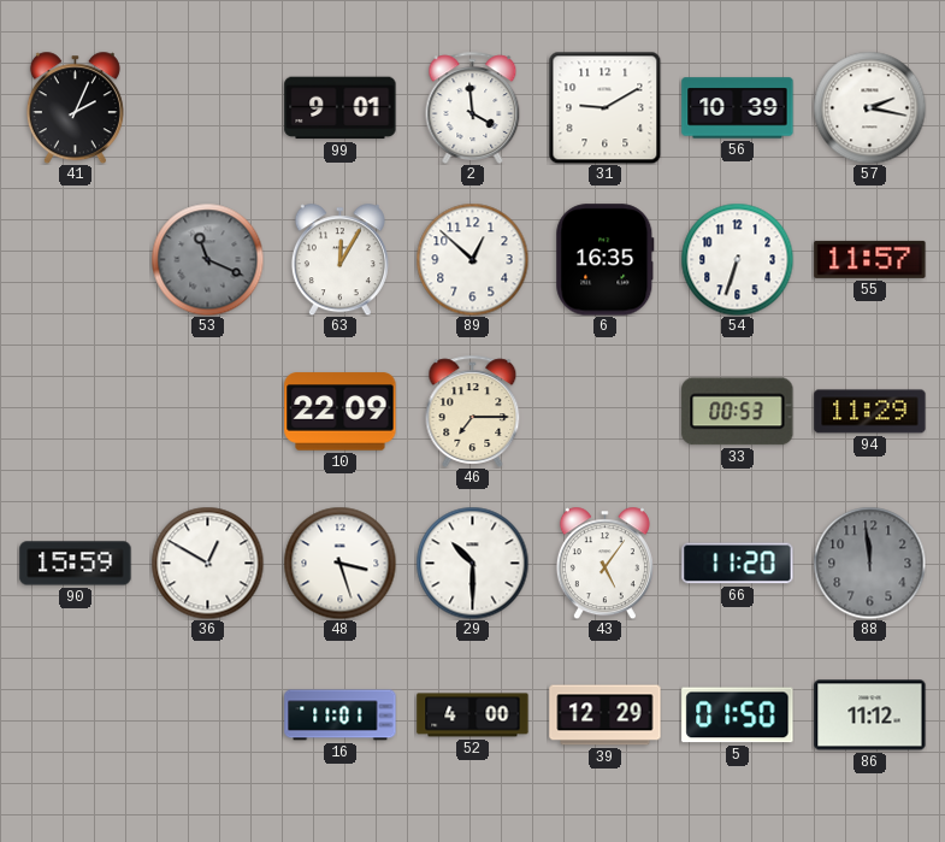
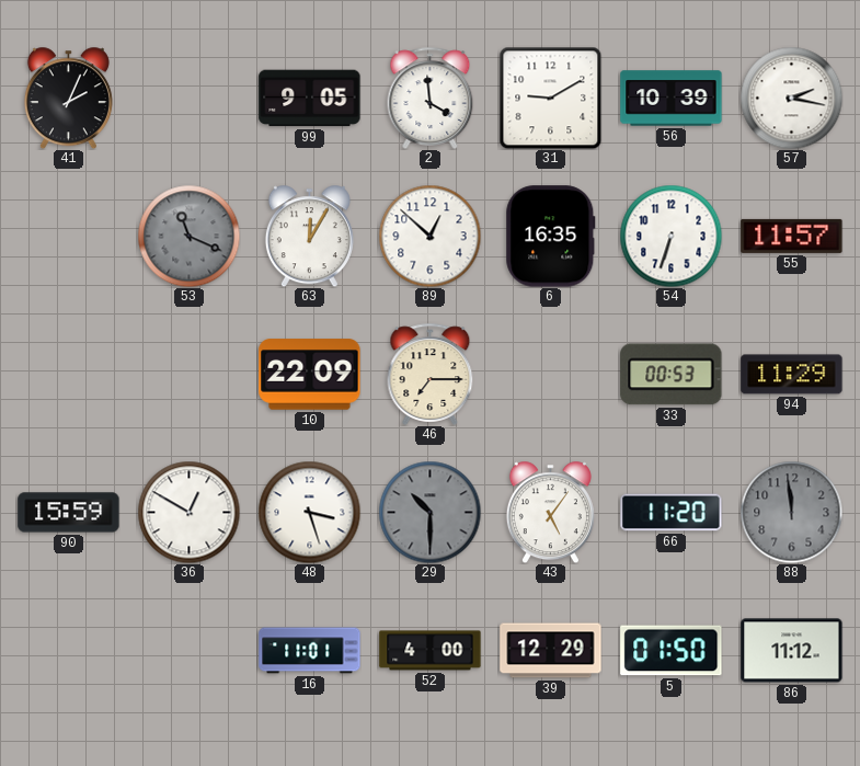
99: 9:01 -> 9:05 (310, 99)
29 dial: white -> grey (429, 512)
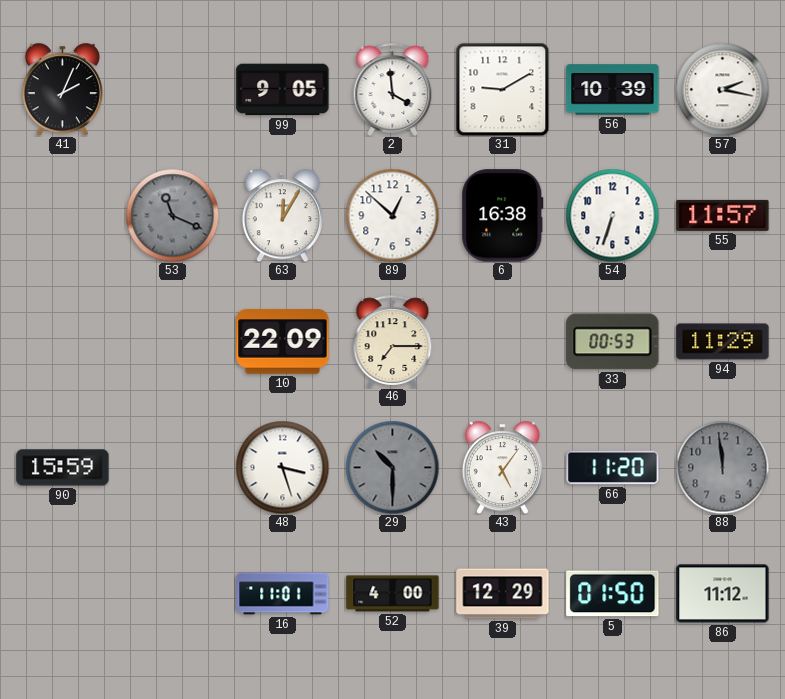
6: 16:35 -> 16:38 (503, 216)
36: 12:50 -> none (188, 512)
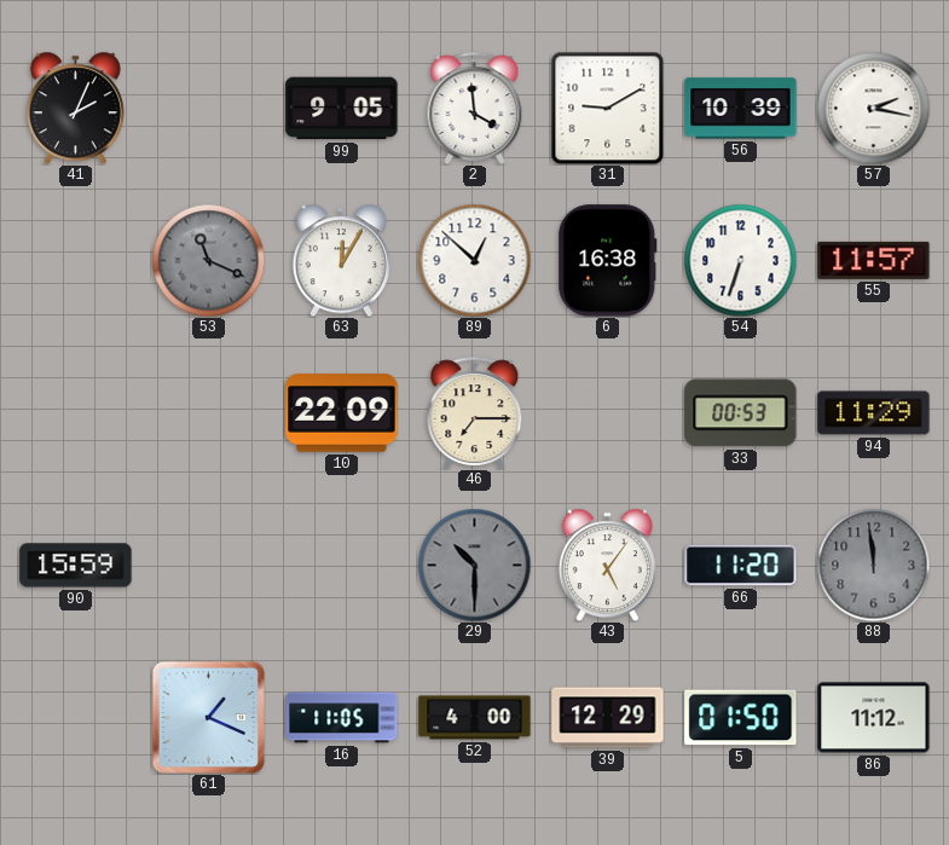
48: 3:27 -> none (282, 467)
61: none -> 1:19 (208, 717)
16: 11:01 -> 11:05 (342, 718)
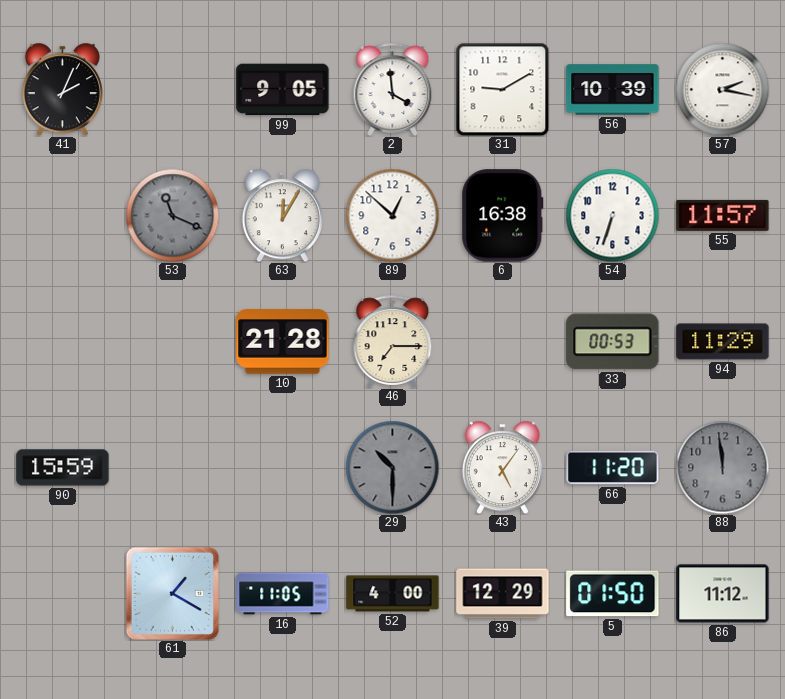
10: 22:09 -> 21:28 (283, 342)
61: 1:19 -> 1:20 (172, 593)
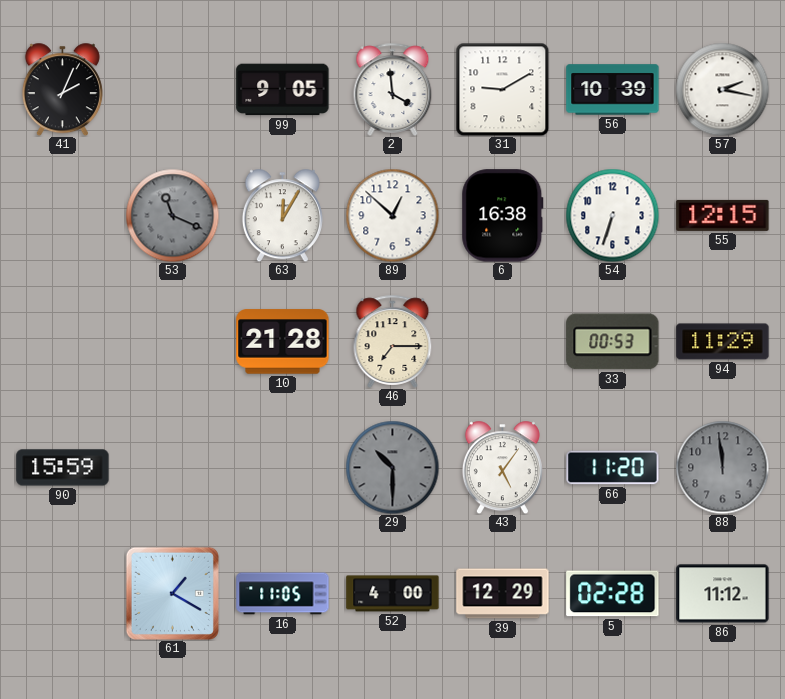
55: 11:57 -> 12:15 (723, 215)
5: 01:50 -> 02:28 (613, 594)
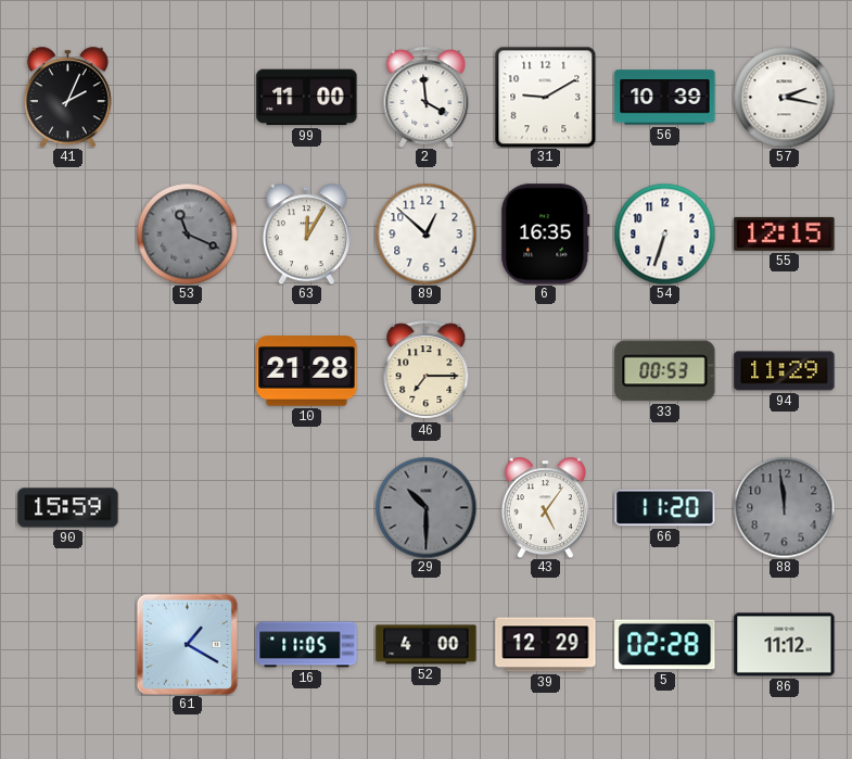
99: 9:05 -> 11:00 (307, 98)
6: 16:38 -> 16:35 (546, 235)
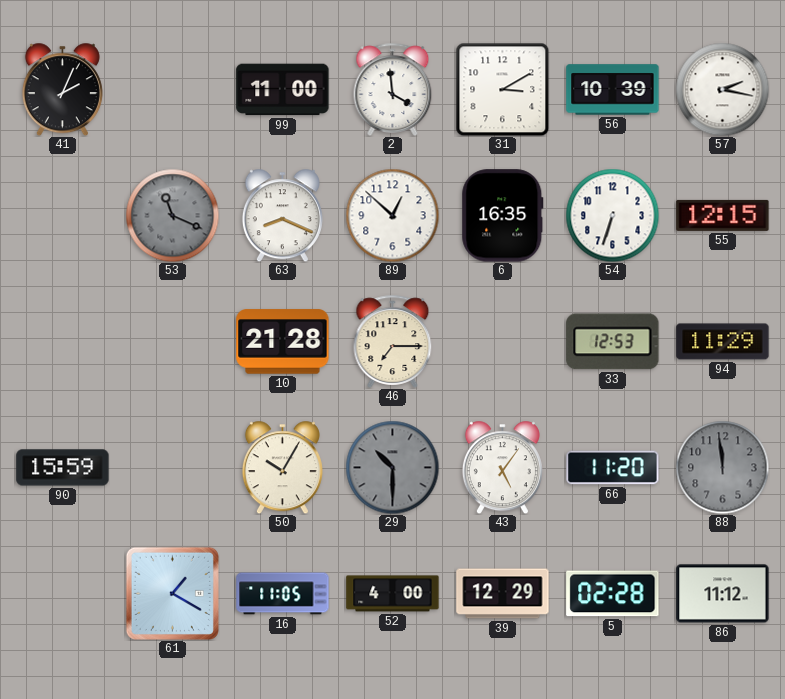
31: 9:10 -> 3:10 (502, 89)
63: 12:05 -> 8:19 (282, 215)
33: 00:53 -> 12:53 (613, 342)
50: none -> 10:05 (282, 467)
